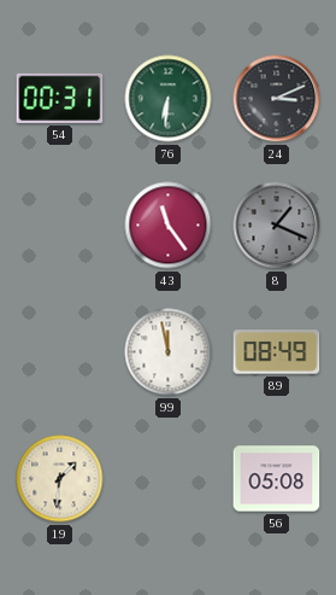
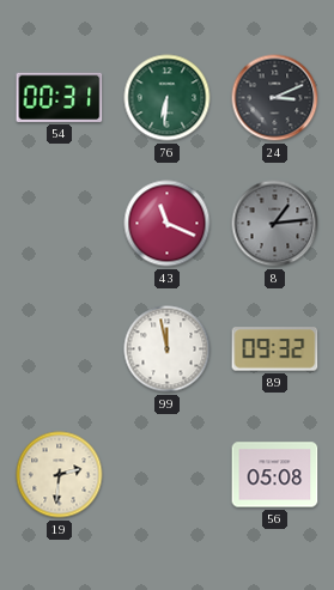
43: 11:24 -> 11:19 (168, 224)
8: 1:19 -> 1:14 (275, 224)
89: 08:49 -> 09:32 (275, 349)
19: 1:31 -> 2:31 (60, 475)
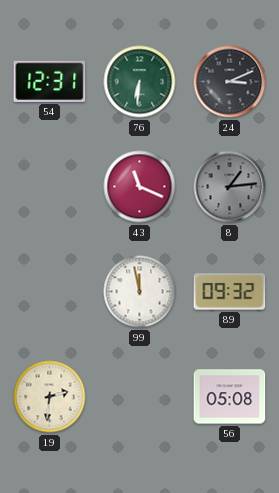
54: 00:31 -> 12:31 (50, 81)
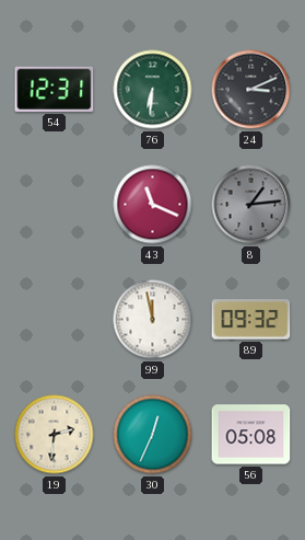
30: none -> 12:34 (153, 435)
